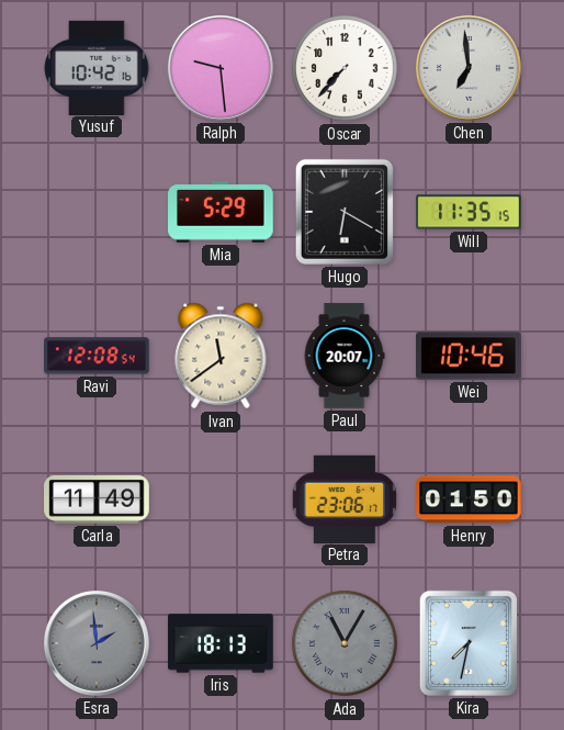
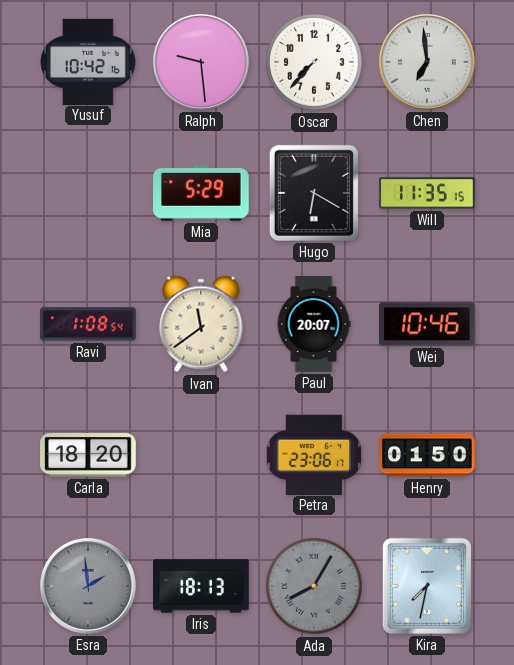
Ravi: 12:08 -> 1:08 (89, 324)
Carla: 11:49 -> 18:20 (88, 456)
Ada: 11:05 -> 8:05 (314, 586)
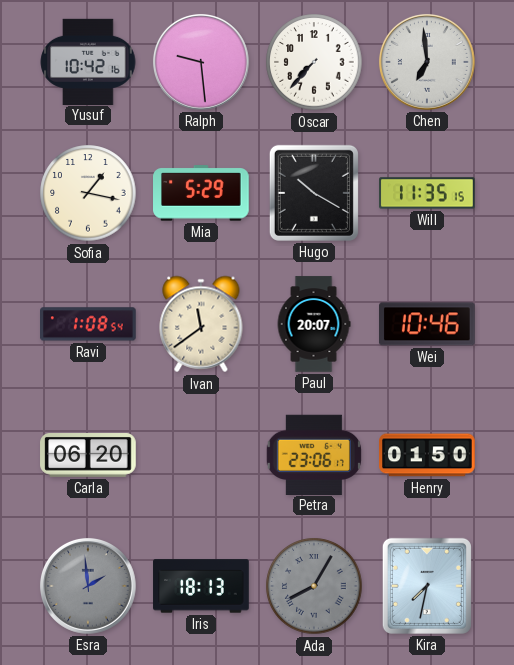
Sofia: none -> 1:17 (88, 193)
Hugo: 6:20 -> 10:20 (314, 193)
Carla: 18:20 -> 06:20 (88, 456)
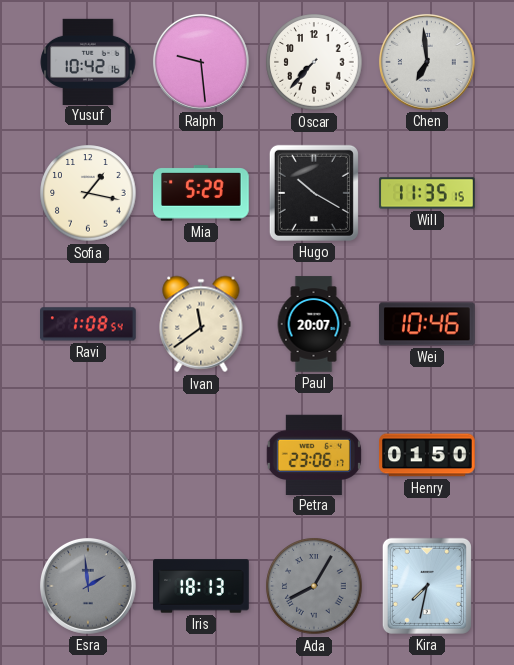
Carla: 06:20 -> none (88, 456)
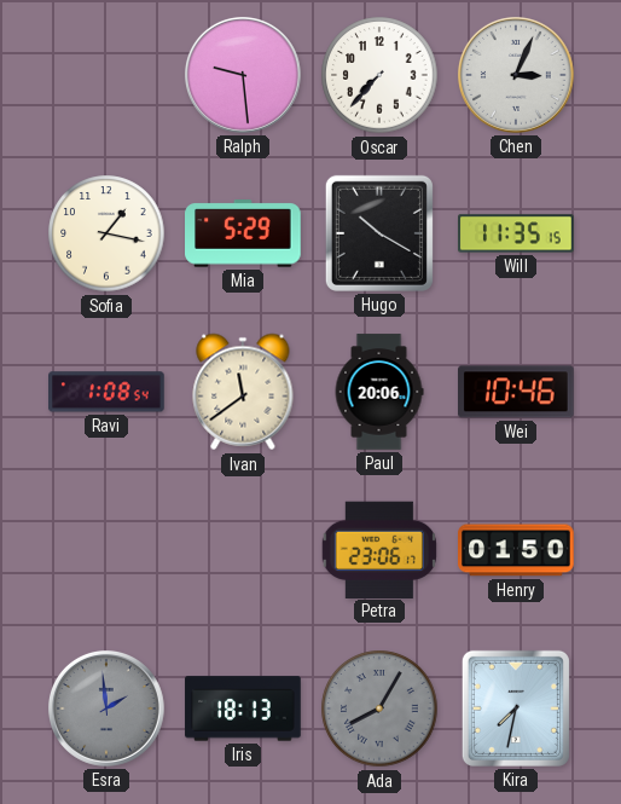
Yusuf: 10:42 -> none (88, 61)
Chen: 6:59 -> 3:04 (516, 75)
Paul: 20:07 -> 20:06 (379, 392)
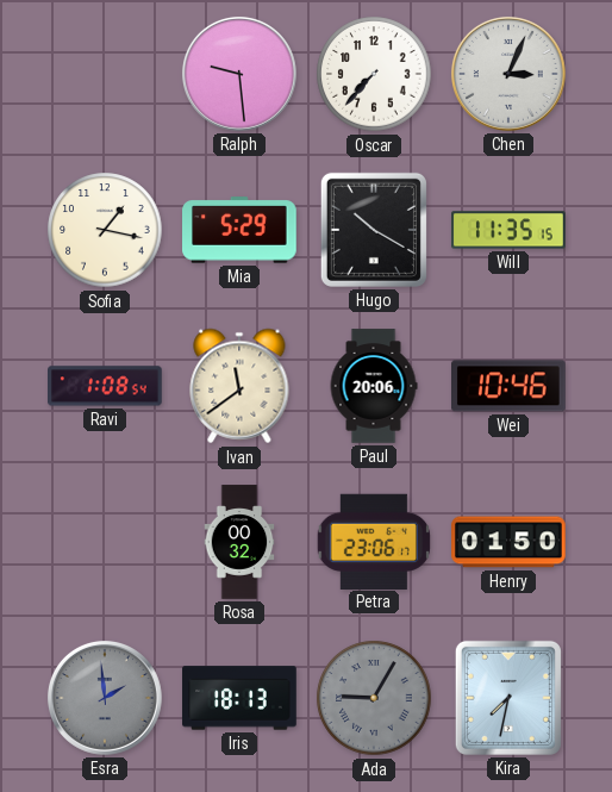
Rosa: none -> 00:32 (239, 542)
Ada: 8:05 -> 9:05 (374, 698)
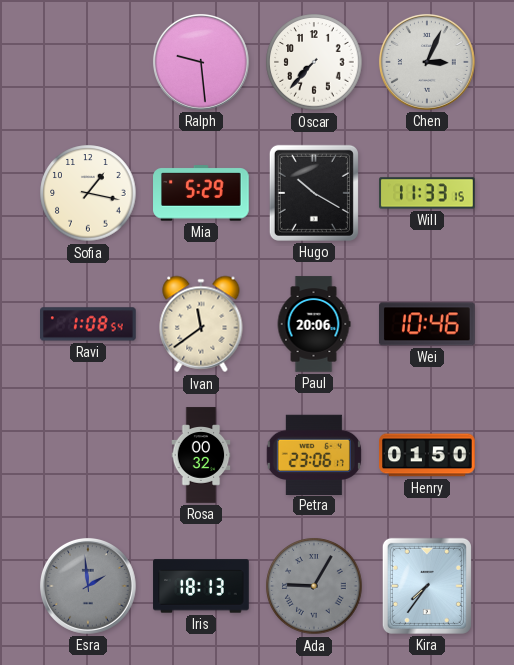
Will: 11:35 -> 11:33 (427, 193)
Kira: 7:32 -> 7:36 (427, 586)
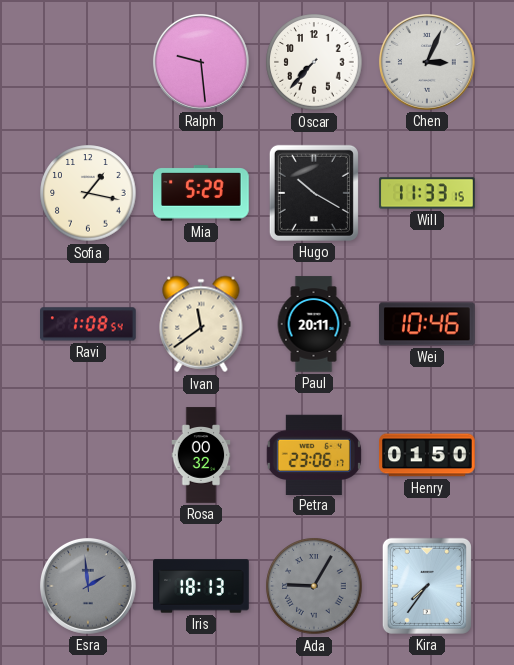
Paul: 20:06 -> 20:11 (314, 324)
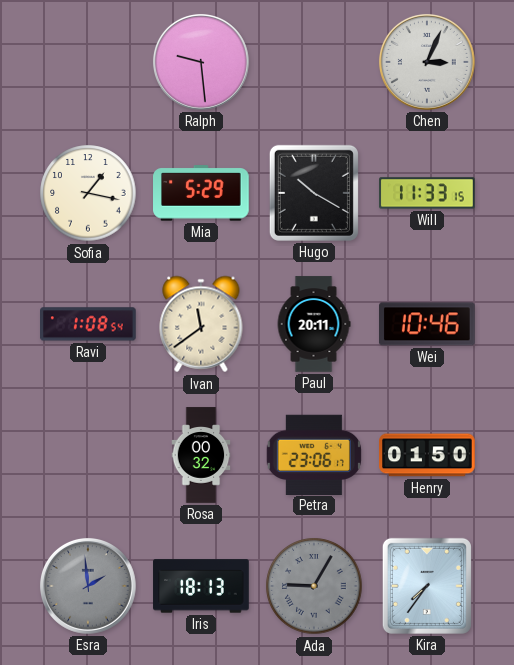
Oscar: 7:37 -> none (314, 62)
